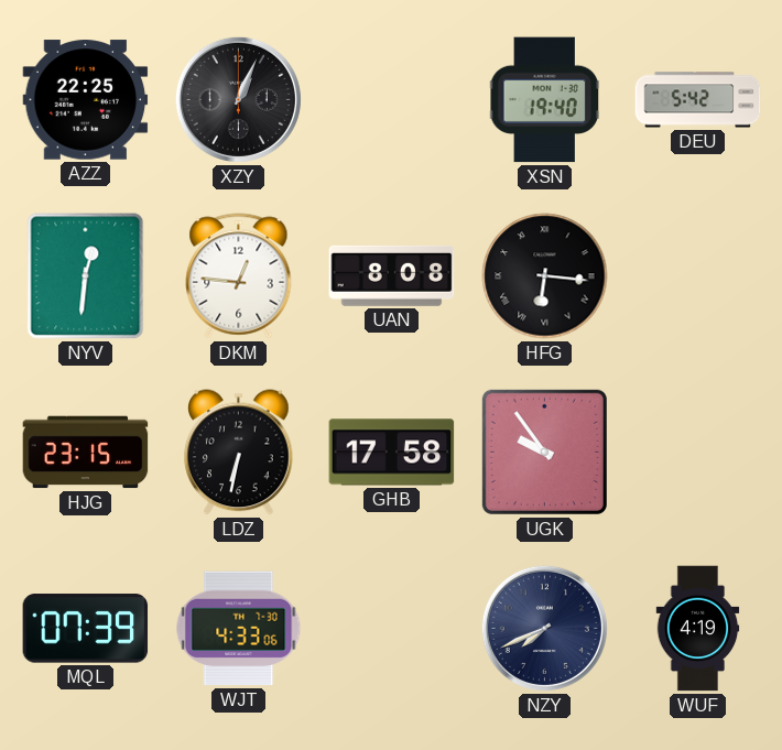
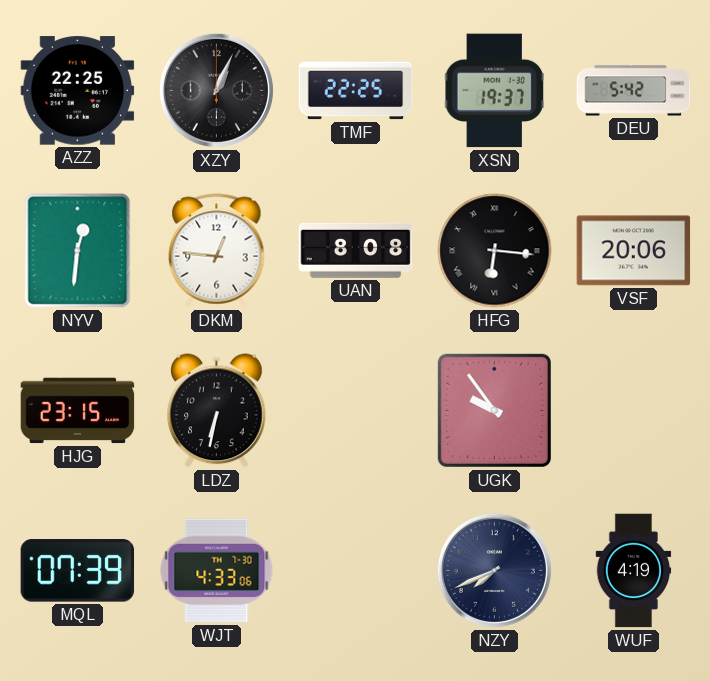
TMF: none -> 22:25 (356, 91)
XSN: 19:40 -> 19:37 (494, 91)
VSF: none -> 20:06 (634, 251)
GHB: 17:58 -> none (392, 453)
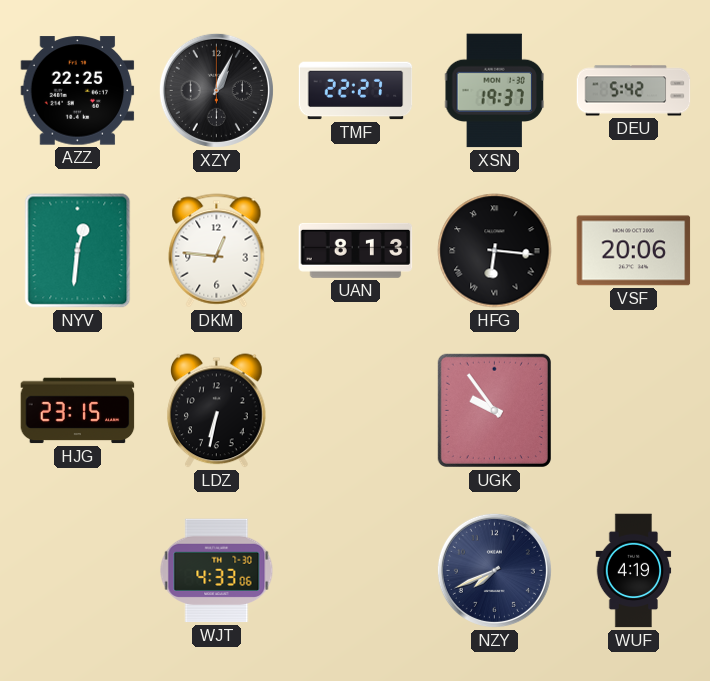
TMF: 22:25 -> 22:27 (356, 91)
UAN: 8:08 -> 8:13 (356, 250)
MQL: 07:39 -> none (78, 571)
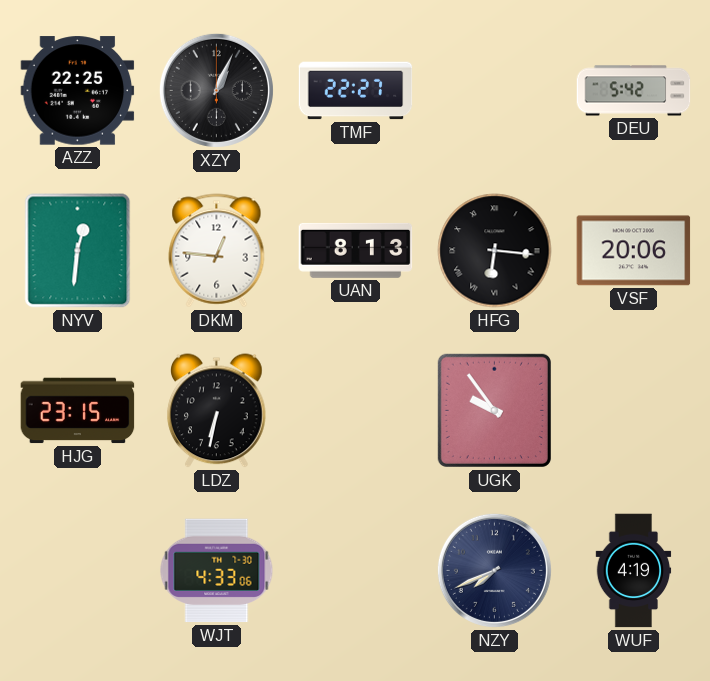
XSN: 19:37 -> none (494, 91)
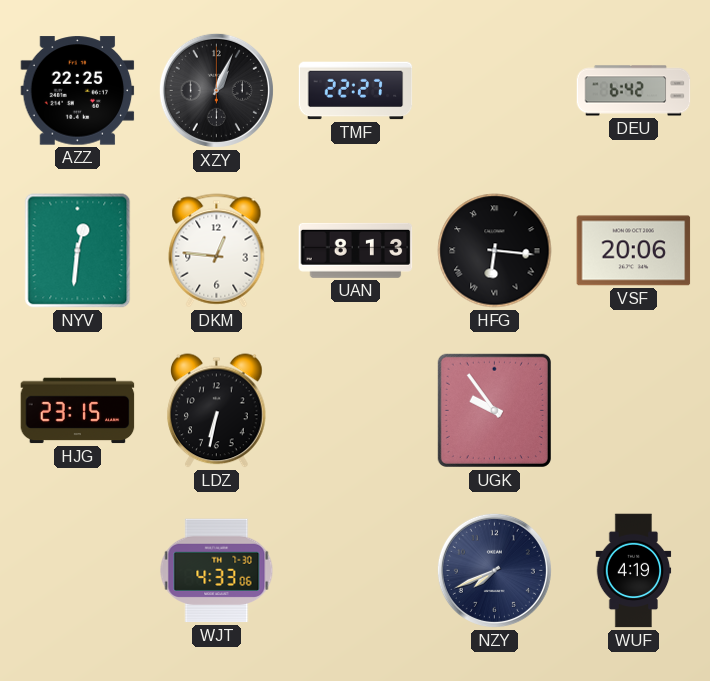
DEU: 5:42 -> 6:42 (634, 91)
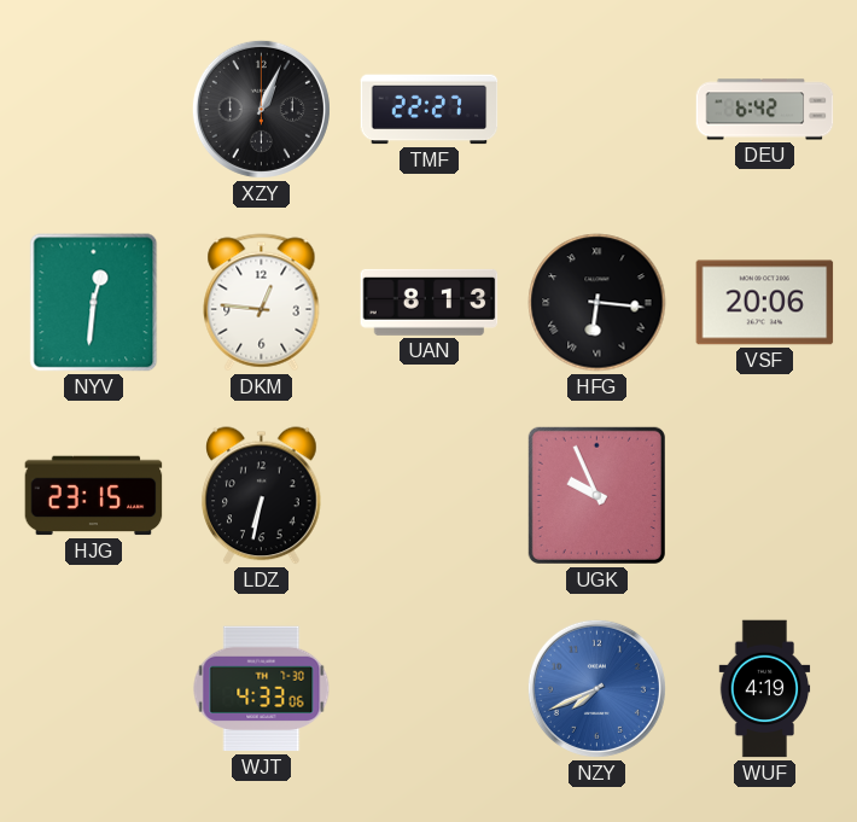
AZZ: 22:25 -> none (78, 91)
UGK: 9:54 -> 9:56 (596, 495)
NZY dial: navy -> blue (596, 688)
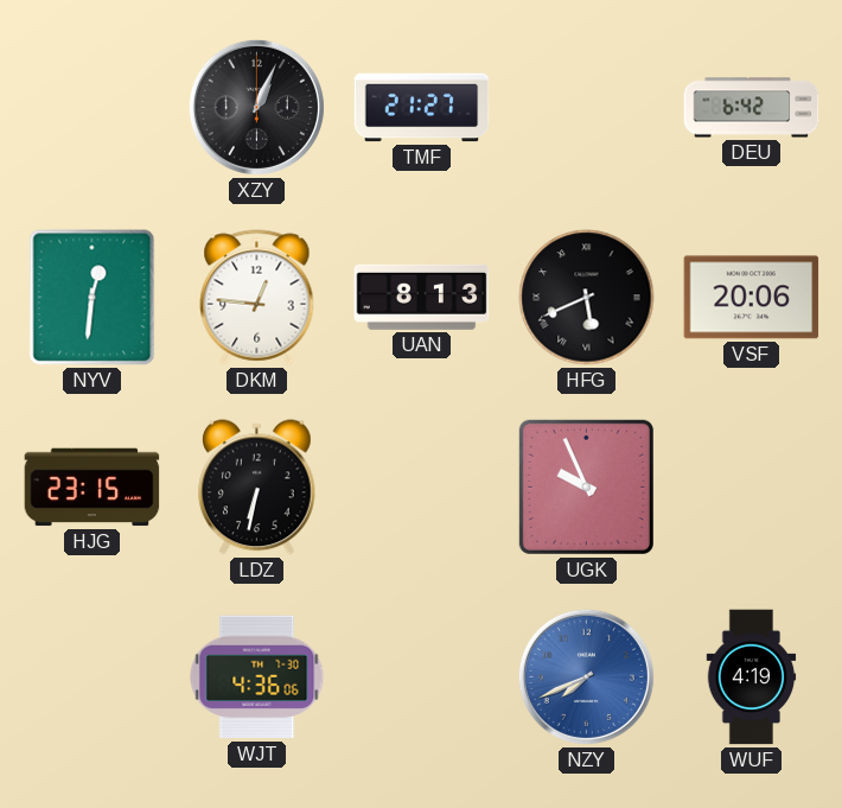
TMF: 22:27 -> 21:27 (422, 108)
HFG: 6:16 -> 5:41 (587, 298)
WJT: 4:33 -> 4:36 (257, 677)
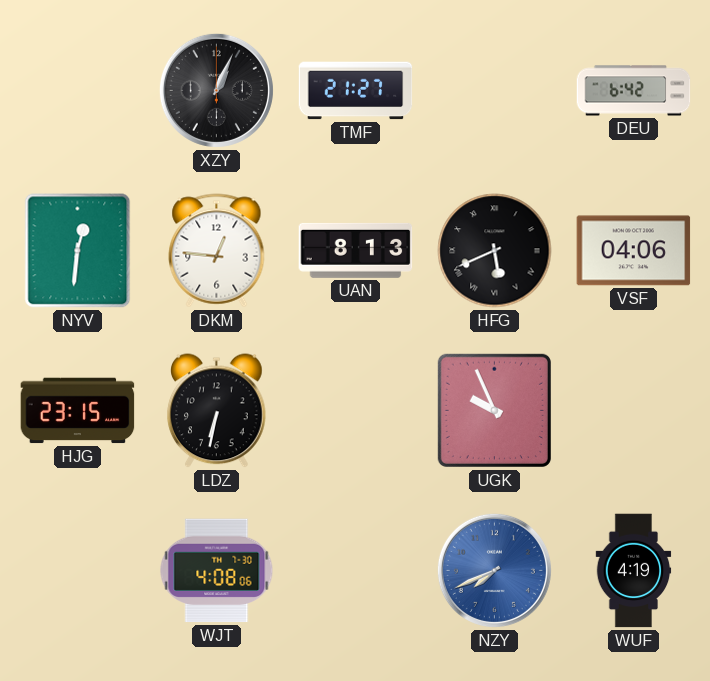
VSF: 20:06 -> 04:06 (634, 251)
WJT: 4:36 -> 4:08 (217, 571)
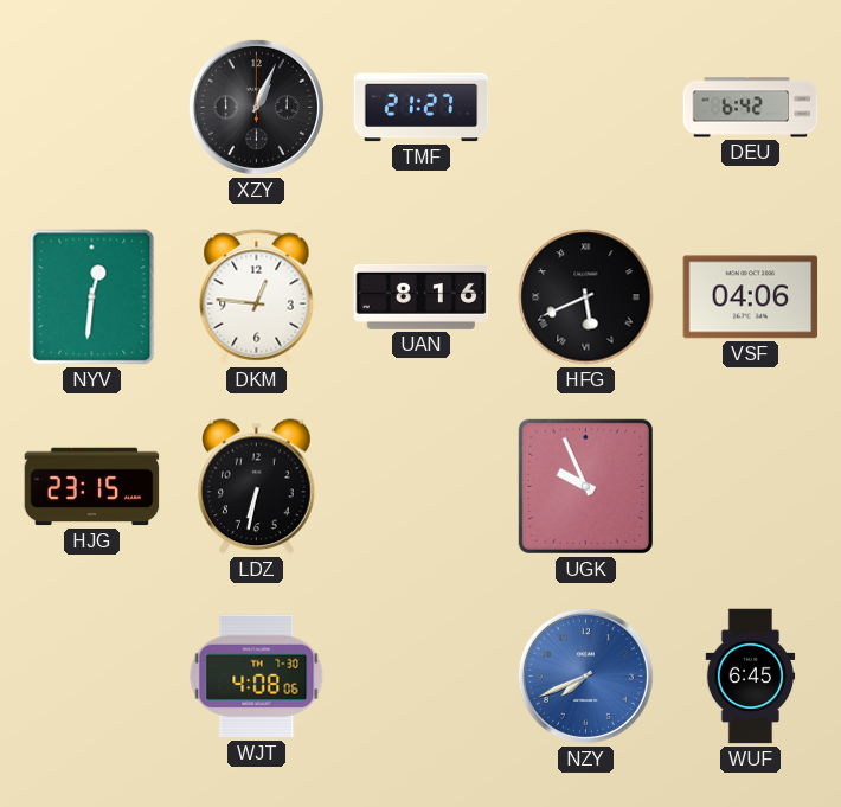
UAN: 8:13 -> 8:16 (422, 296)
WUF: 4:19 -> 6:45 (751, 677)
